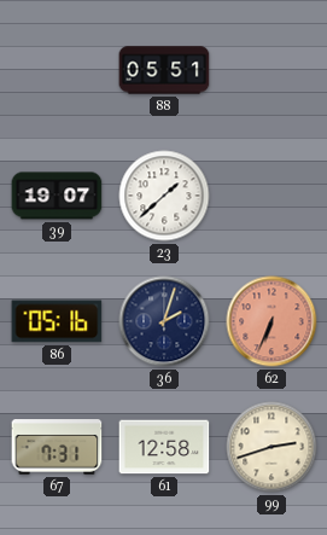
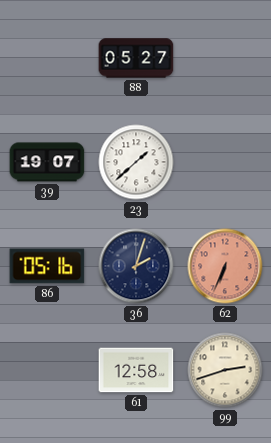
88: 05:51 -> 05:27 (136, 58)
67: 7:31 -> none (57, 447)
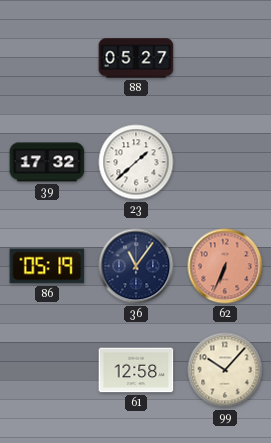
39: 19:07 -> 17:32 (47, 162)
86: 05:16 -> 05:19 (47, 266)
36: 2:03 -> 11:06 (136, 266)
99: 2:42 -> 10:07 (225, 370)
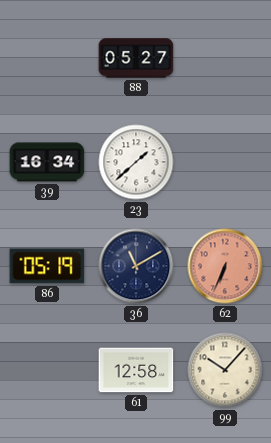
39: 17:32 -> 16:34 (47, 162)
36: 11:06 -> 11:10 (136, 266)
